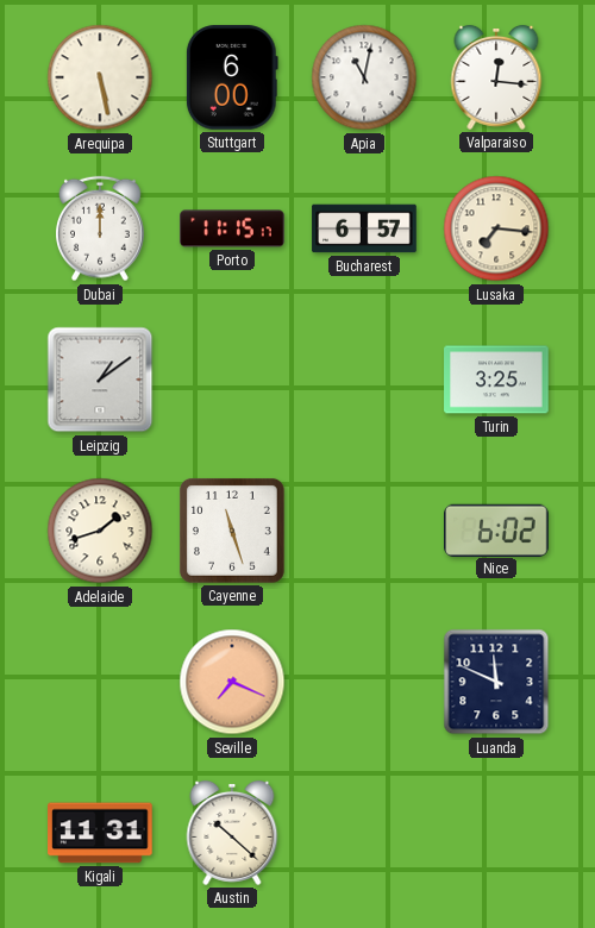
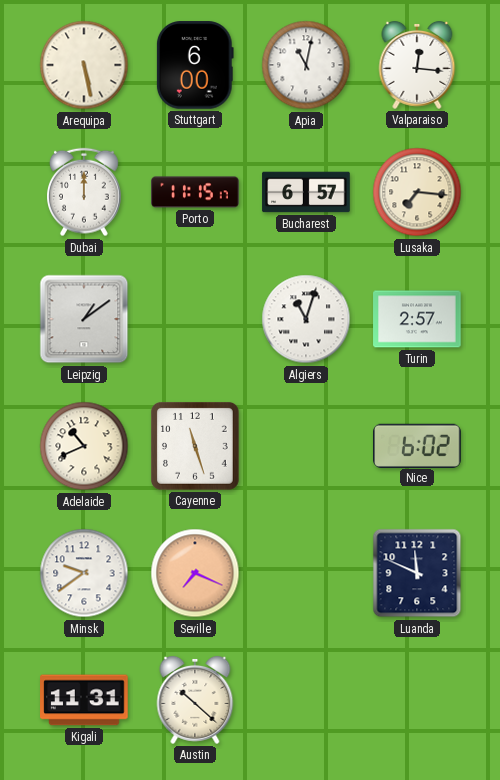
Algiers: none -> 11:03 (306, 319)
Turin: 3:25 -> 2:57 (417, 319)
Adelaide: 1:42 -> 10:41 (84, 446)
Minsk: none -> 9:39 (84, 573)
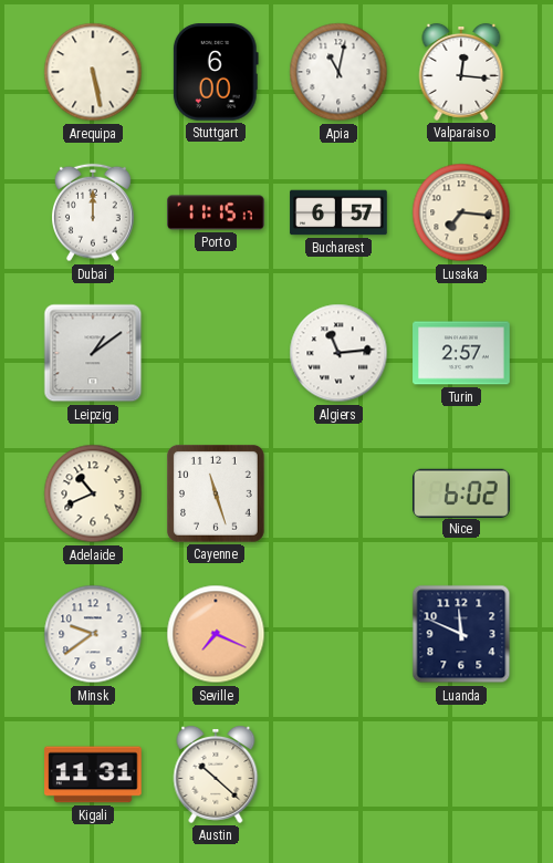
Algiers: 11:03 -> 11:14 (338, 353)
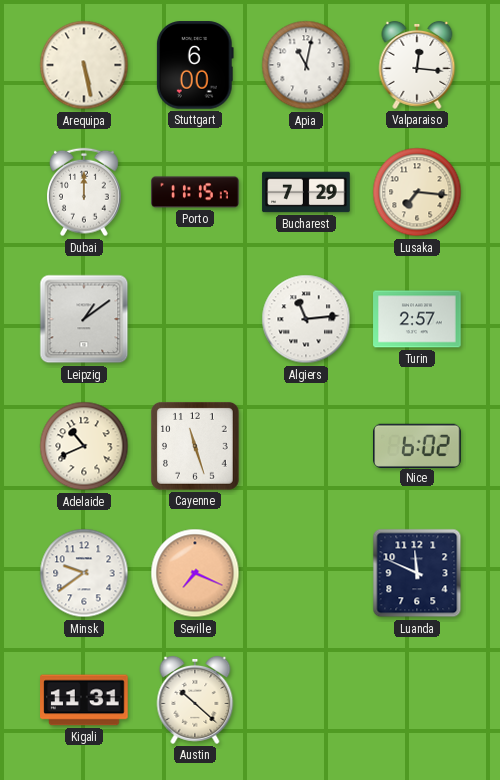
Bucharest: 6:57 -> 7:29 (306, 192)
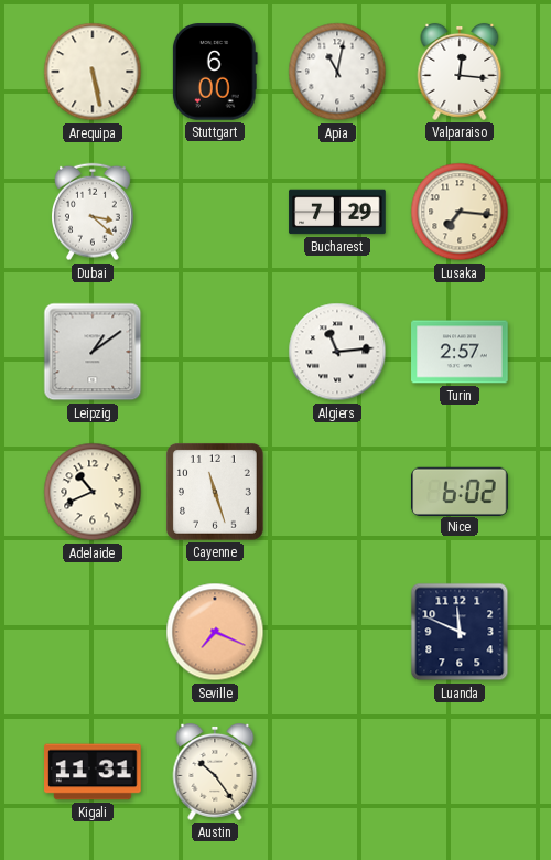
Dubai: 12:00 -> 3:22 (94, 212)
Porto: 11:15 -> none (195, 192)
Minsk: 9:39 -> none (84, 573)
Austin: 10:22 -> 10:24 (215, 772)
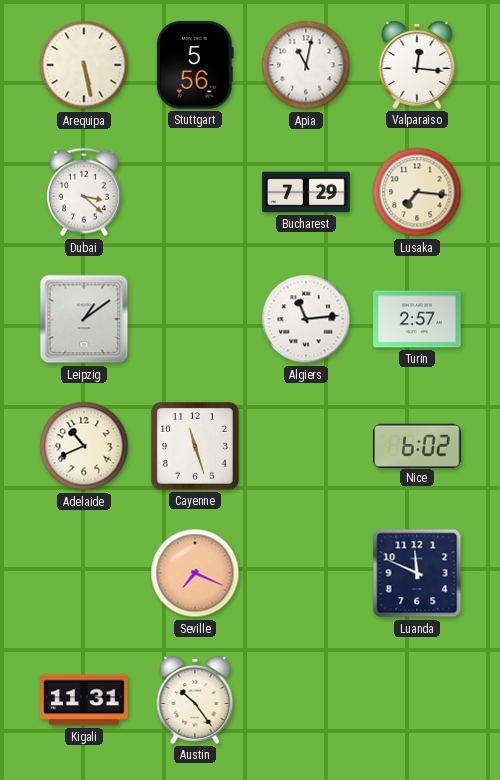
Stuttgart: 6:00 -> 5:56 (195, 65)
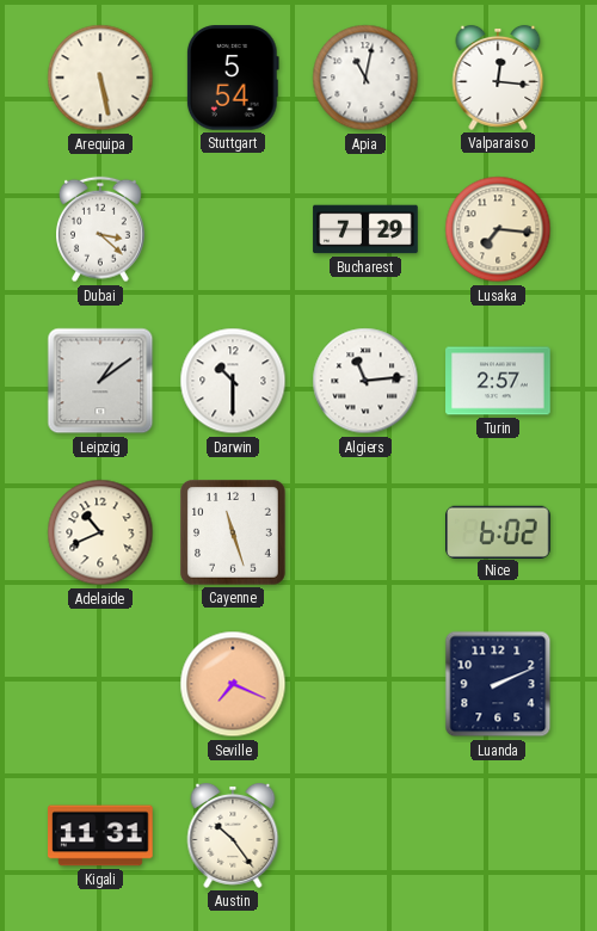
Stuttgart: 5:56 -> 5:54 (233, 78)
Darwin: none -> 10:30 (233, 381)
Luanda: 11:49 -> 2:11 (498, 684)
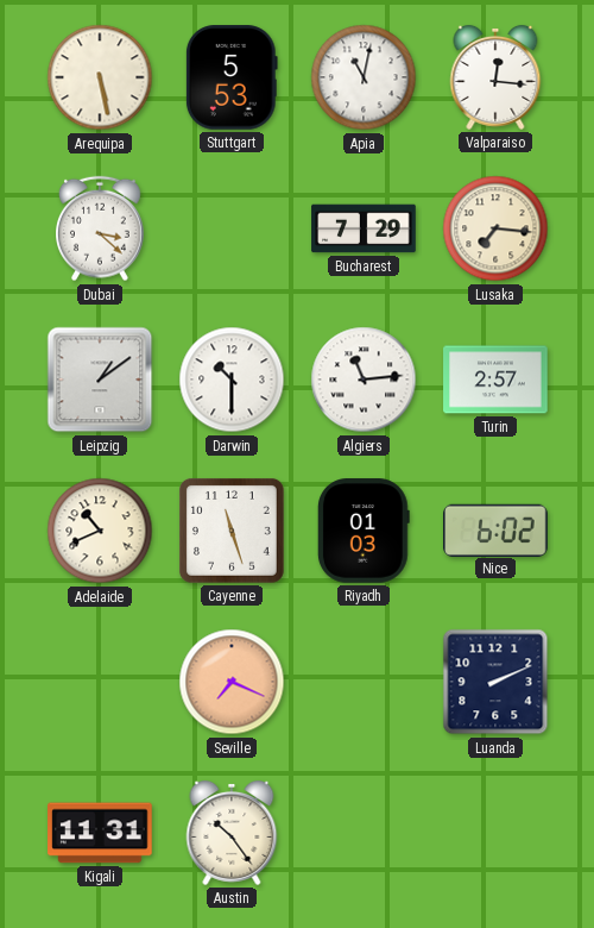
Stuttgart: 5:54 -> 5:53 (232, 77)
Riyadh: none -> 01:03 (364, 531)
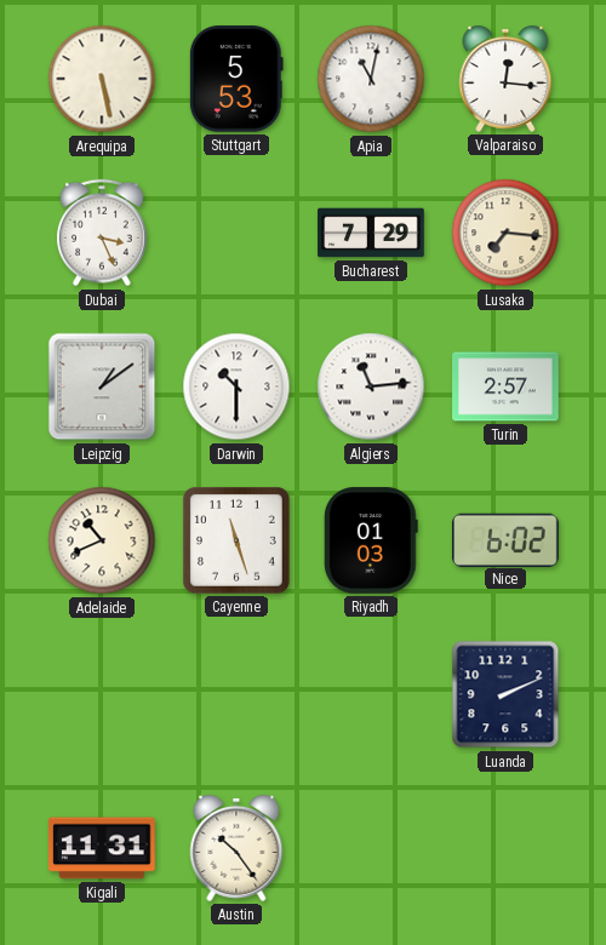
Dubai: 3:22 -> 3:26 (103, 233)
Seville: 7:19 -> none (232, 682)
